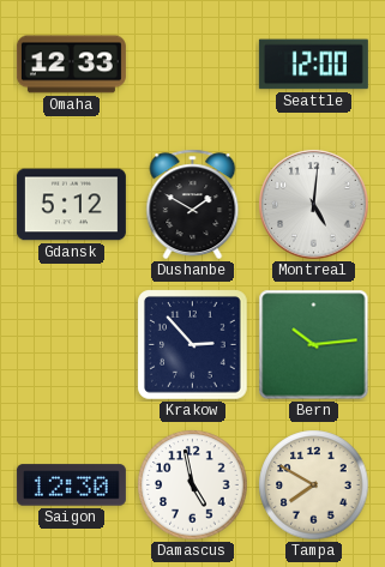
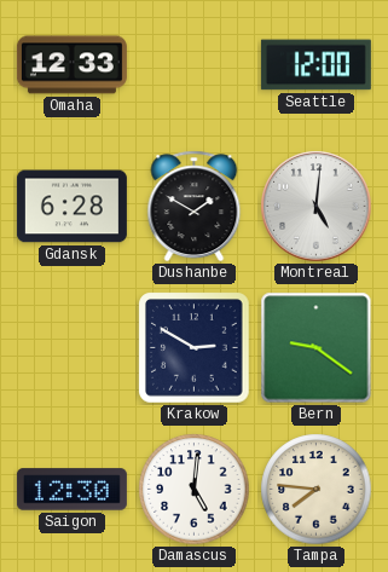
Gdansk: 5:12 -> 6:28 (71, 207)
Krakow: 2:53 -> 2:50 (195, 348)
Bern: 10:14 -> 9:21 (317, 348)
Damascus: 4:58 -> 5:01 (195, 490)
Tampa: 7:50 -> 7:46 (317, 490)
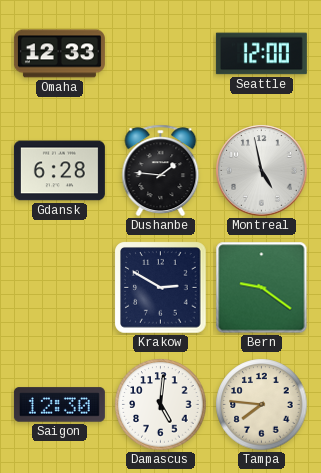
Dushanbe: 1:50 -> 1:46 (161, 171)
Montreal: 5:01 -> 4:58 (262, 171)
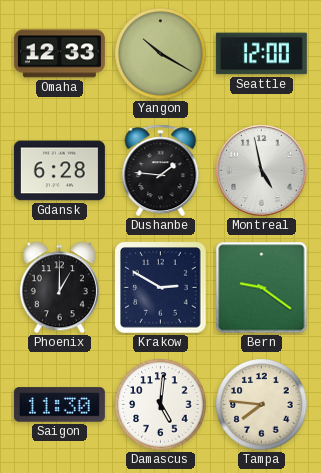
Yangon: none -> 10:20 (161, 54)
Phoenix: none -> 1:00 (59, 288)
Saigon: 12:30 -> 11:30 (59, 405)
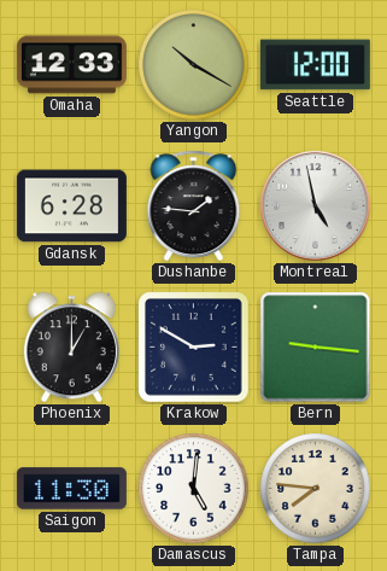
Bern: 9:21 -> 9:16 (316, 348)
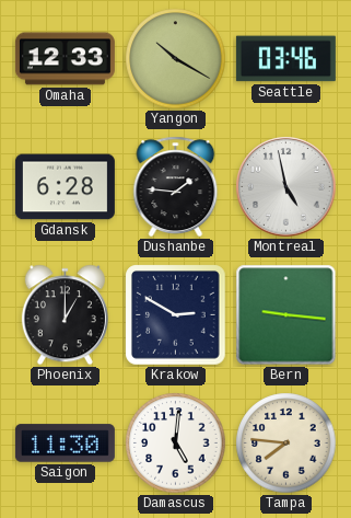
Seattle: 12:00 -> 03:46 (285, 59)
